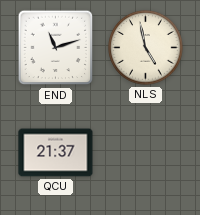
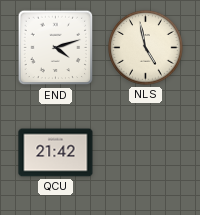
END: 11:12 -> 4:12 (56, 48)
QCU: 21:37 -> 21:42 (56, 153)
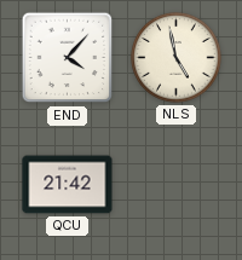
END: 4:12 -> 4:07 (68, 58)
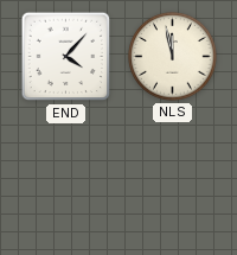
NLS: 4:58 -> 11:58 (173, 57)
QCU: 21:42 -> none (68, 185)
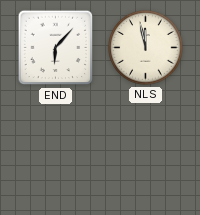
END: 4:07 -> 6:07 (56, 48)
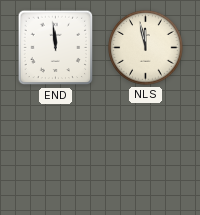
END: 6:07 -> 11:59 (56, 48)
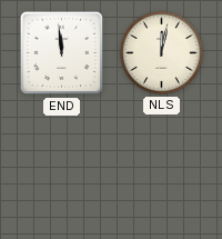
NLS: 11:58 -> 12:02 (162, 53)
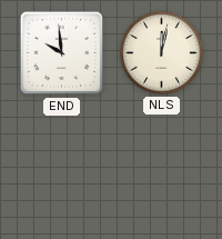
END: 11:59 -> 9:59 (62, 53)
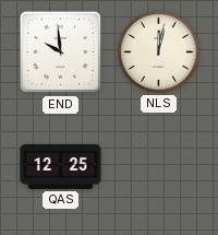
QAS: none -> 12:25 (61, 166)
